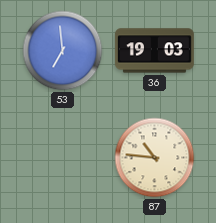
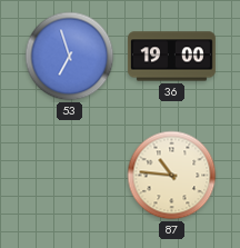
53: 6:59 -> 6:57 (70, 57)
36: 19:03 -> 19:00 (171, 57)
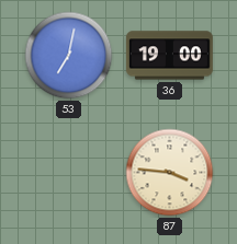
53: 6:57 -> 7:02 (69, 56)
87: 10:46 -> 3:46 (170, 173)
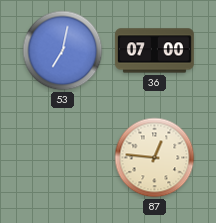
36: 19:00 -> 07:00 (154, 51)
87: 3:46 -> 12:46 (155, 158)
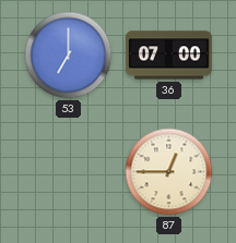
53: 7:02 -> 7:00 (69, 56)
87: 12:46 -> 12:45 (169, 172)
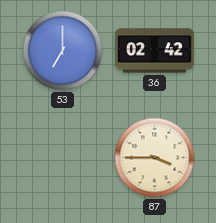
36: 07:00 -> 02:42 (154, 51)
87: 12:45 -> 3:45 (155, 158)
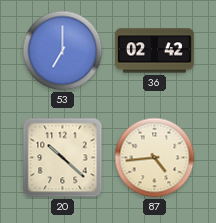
20: none -> 10:22 (63, 158)
87: 3:45 -> 4:44 (155, 158)
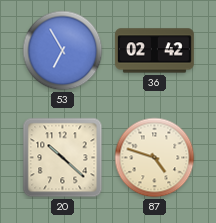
53: 7:00 -> 6:55 (63, 51)
87: 4:44 -> 4:48 (155, 158)
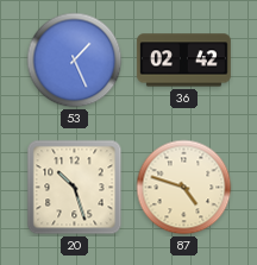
53: 6:55 -> 1:26 (75, 61)
20: 10:22 -> 10:27 (75, 188)
